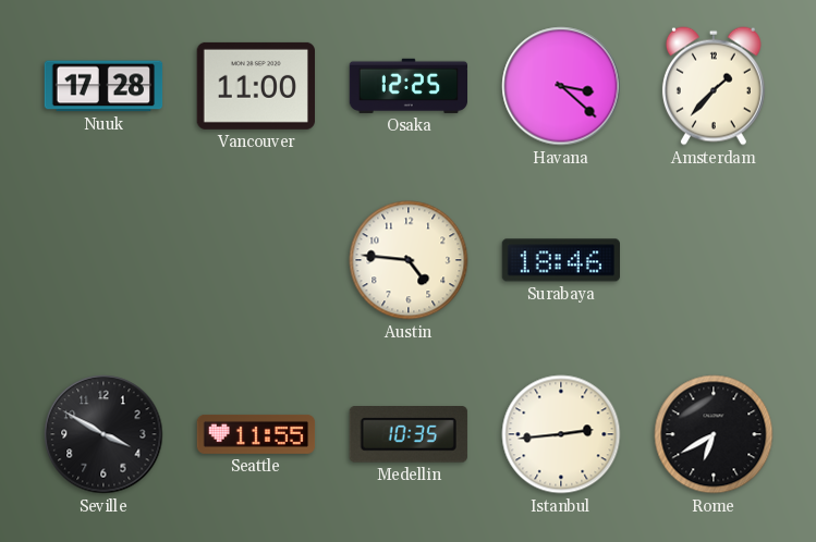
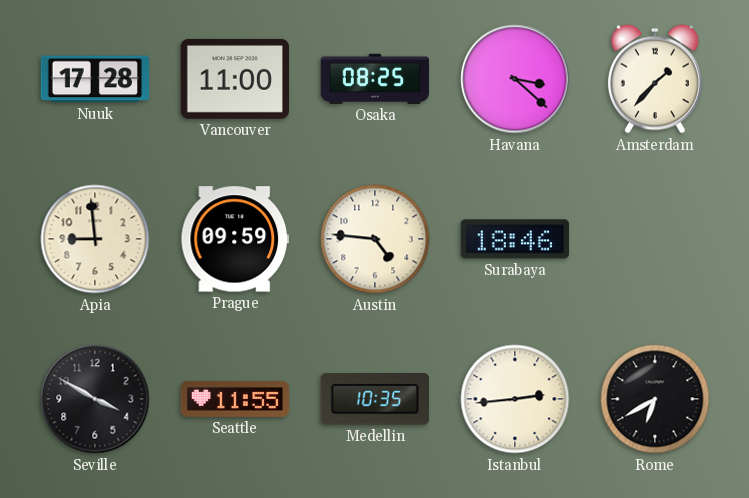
Osaka: 12:25 -> 08:25 (374, 79)
Apia: none -> 8:59 (95, 239)
Prague: none -> 09:59 (234, 239)
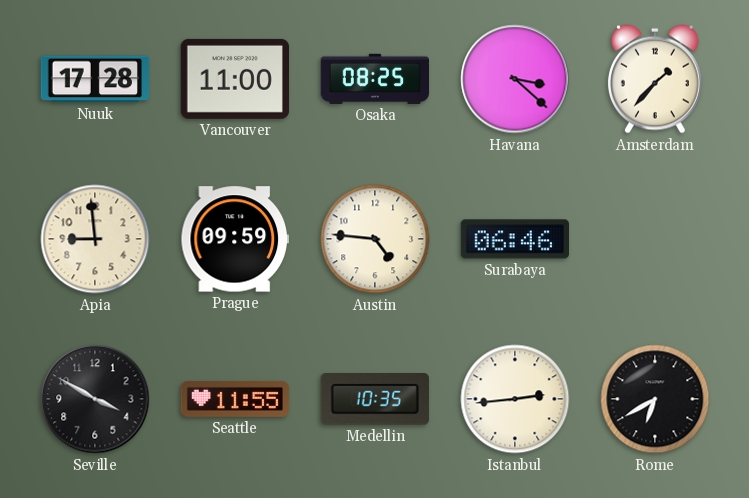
Surabaya: 18:46 -> 06:46 (514, 239)
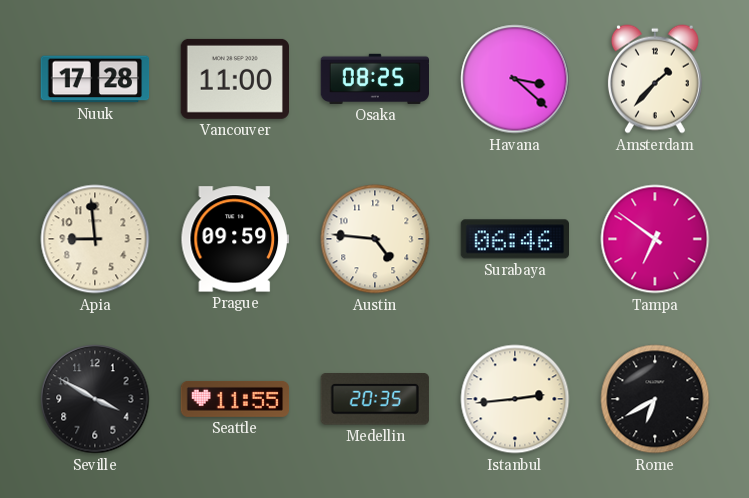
Tampa: none -> 6:51 (655, 239)
Medellin: 10:35 -> 20:35 (375, 400)
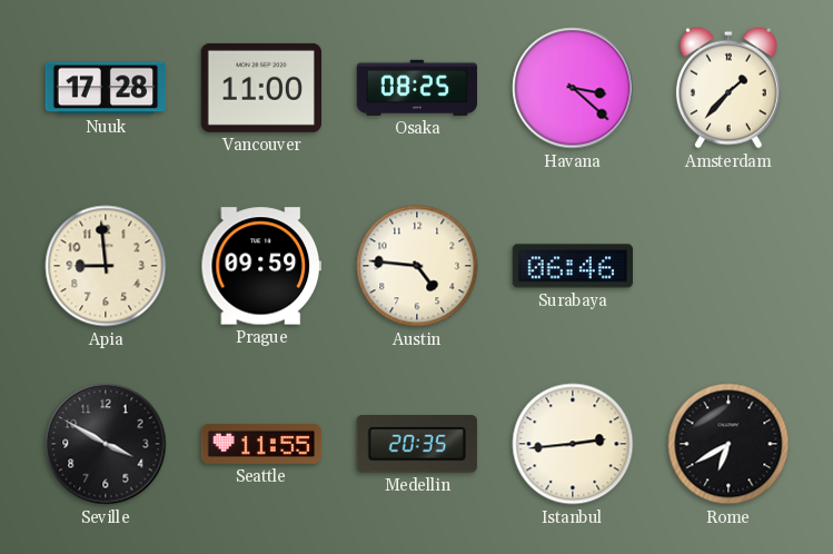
Tampa: 6:51 -> none (655, 239)
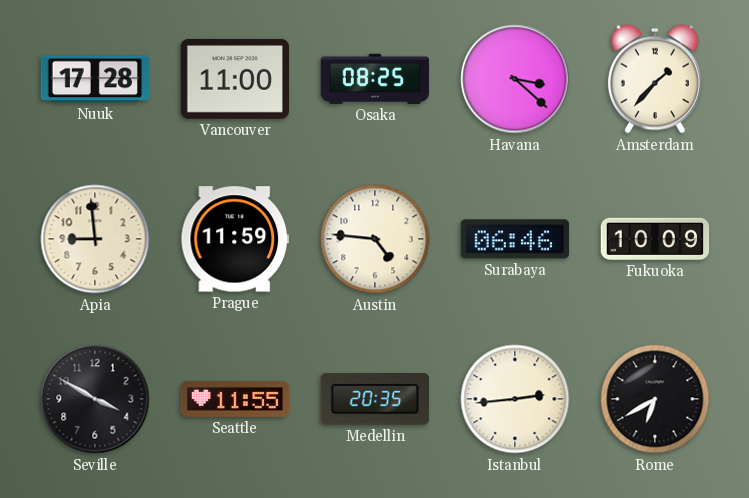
Prague: 09:59 -> 11:59 (234, 239)
Fukuoka: none -> 10:09 (655, 239)
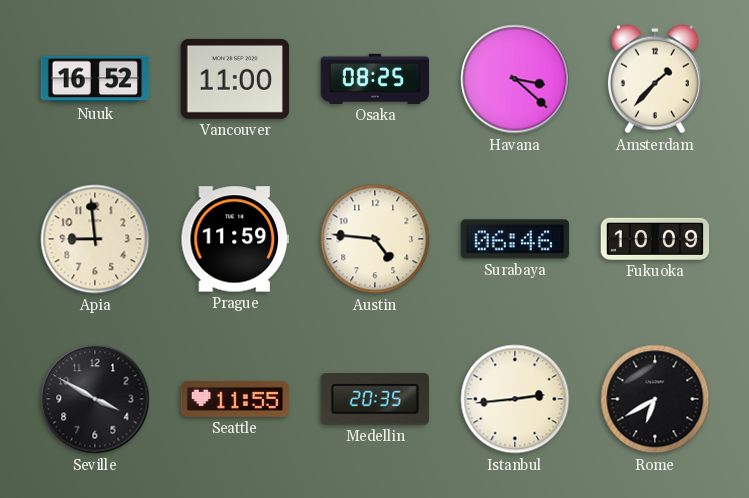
Nuuk: 17:28 -> 16:52 (95, 79)
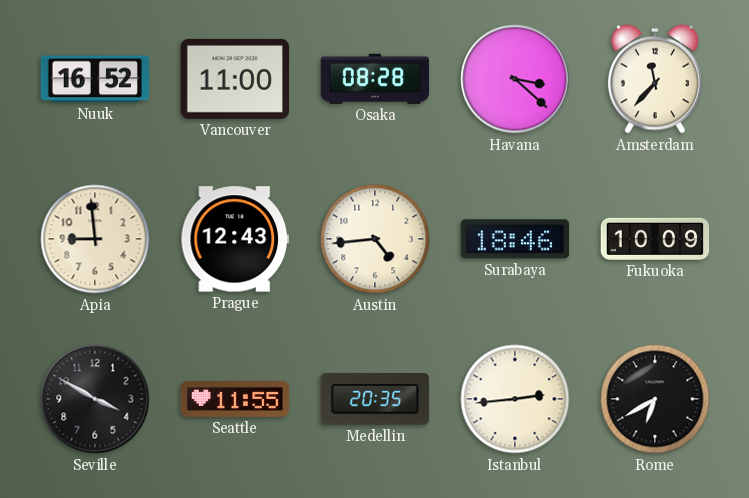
Osaka: 08:25 -> 08:28 (374, 79)
Amsterdam: 1:37 -> 11:37 (655, 79)
Prague: 11:59 -> 12:43 (234, 239)
Austin: 4:46 -> 4:44 (375, 239)
Surabaya: 06:46 -> 18:46 (514, 239)
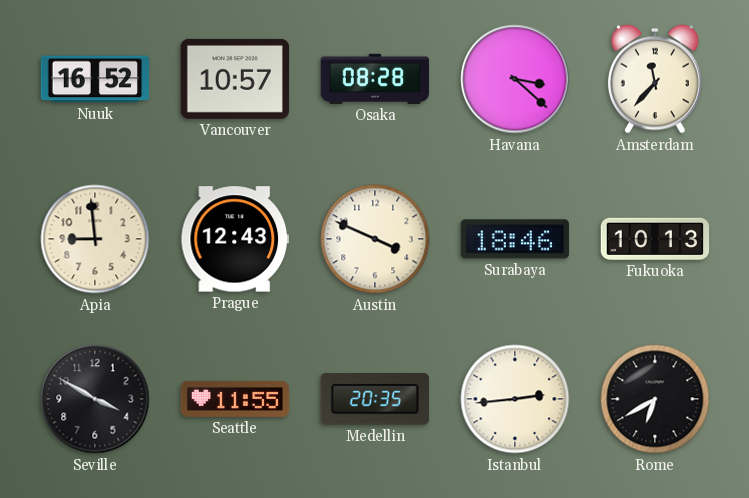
Vancouver: 11:00 -> 10:57 (234, 79)
Austin: 4:44 -> 3:49 (375, 239)
Fukuoka: 10:09 -> 10:13 (655, 239)
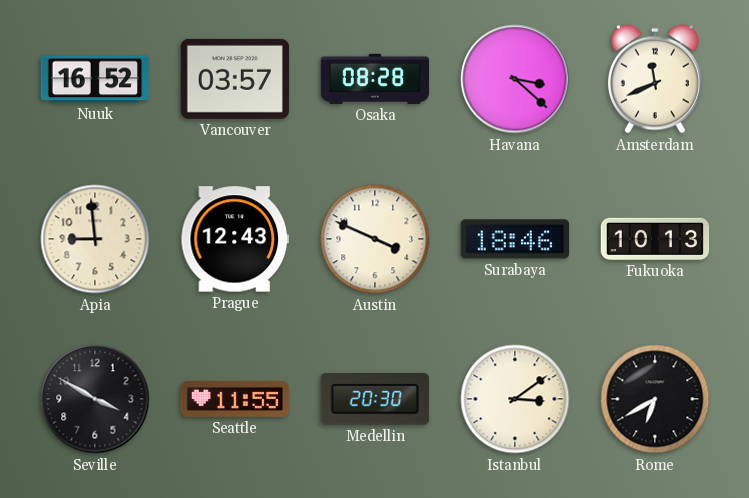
Vancouver: 10:57 -> 03:57 (234, 79)
Amsterdam: 11:37 -> 11:41 (655, 79)
Medellin: 20:35 -> 20:30 (375, 400)
Istanbul: 2:44 -> 3:09 (515, 399)
